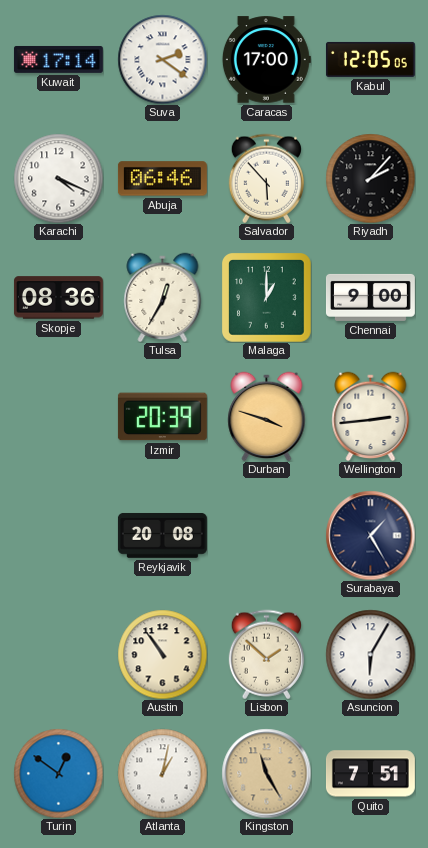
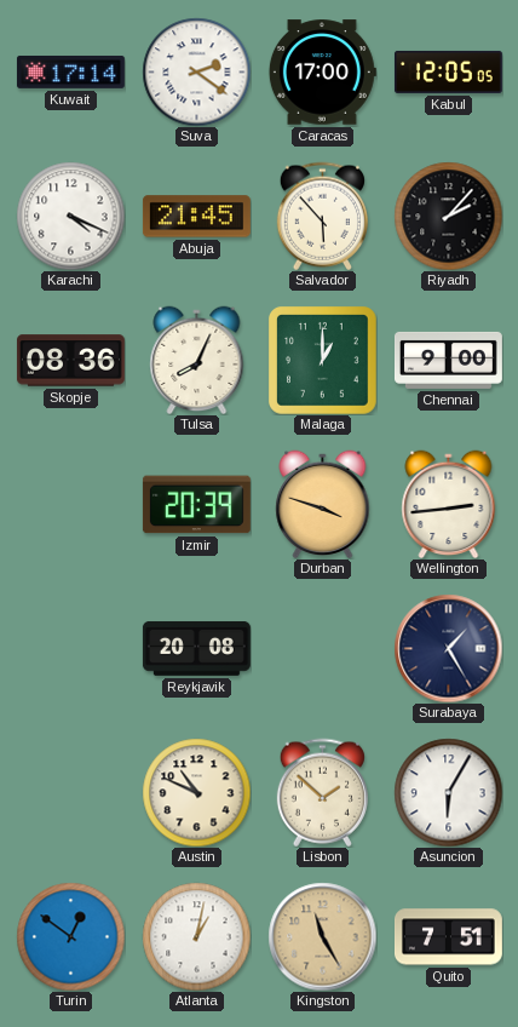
Abuja: 06:46 -> 21:45 (196, 217)
Tulsa: 12:35 -> 8:04 (197, 360)
Austin: 10:54 -> 10:49 (196, 792)
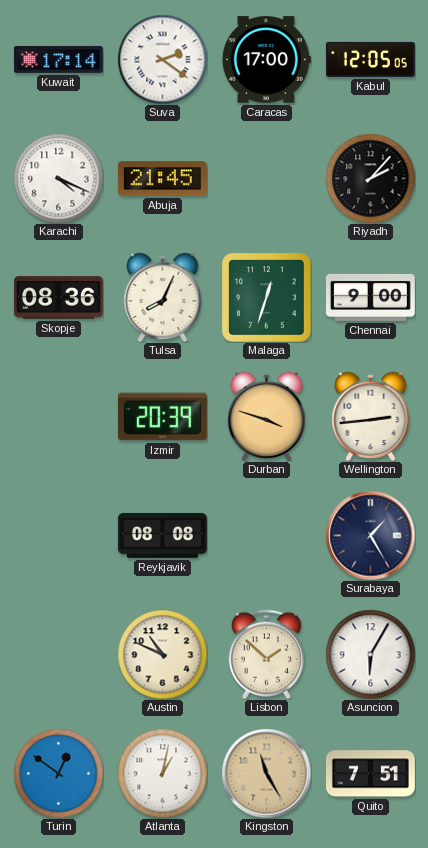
Salvador: 5:53 -> none (322, 216)
Malaga: 1:00 -> 12:33 (267, 298)
Reykjavik: 20:08 -> 08:08 (162, 535)
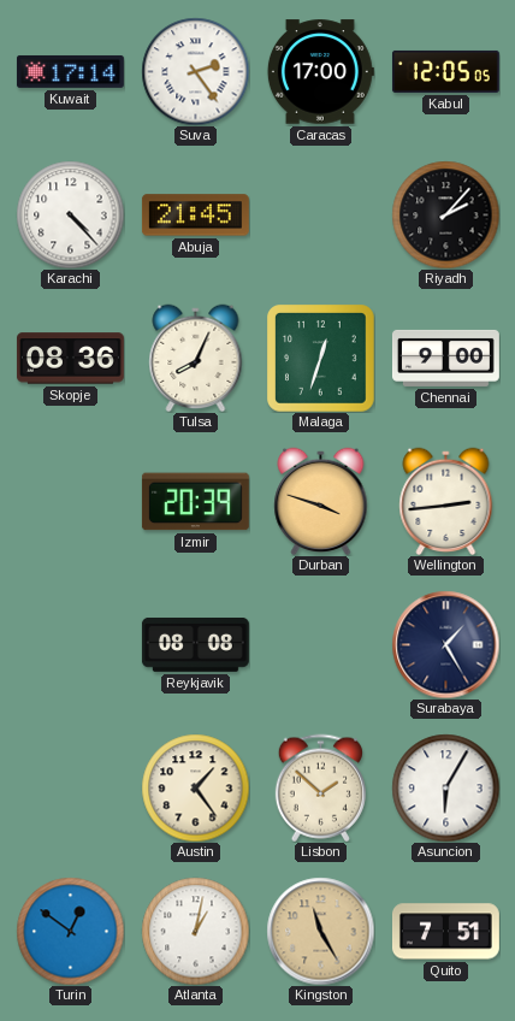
Suva: 2:21 -> 2:24 (195, 71)
Karachi: 4:19 -> 4:23 (70, 214)
Austin: 10:49 -> 1:24 (195, 787)
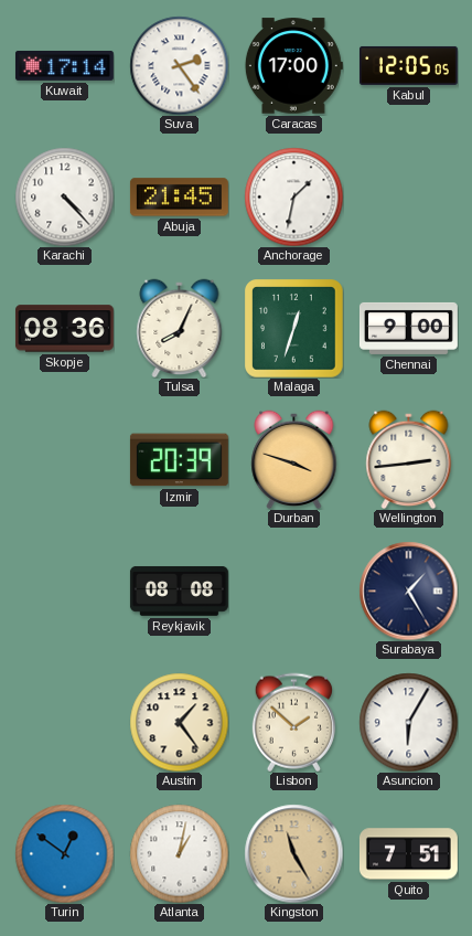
Anchorage: none -> 1:32 (293, 196)
Riyadh: 2:07 -> none (445, 214)
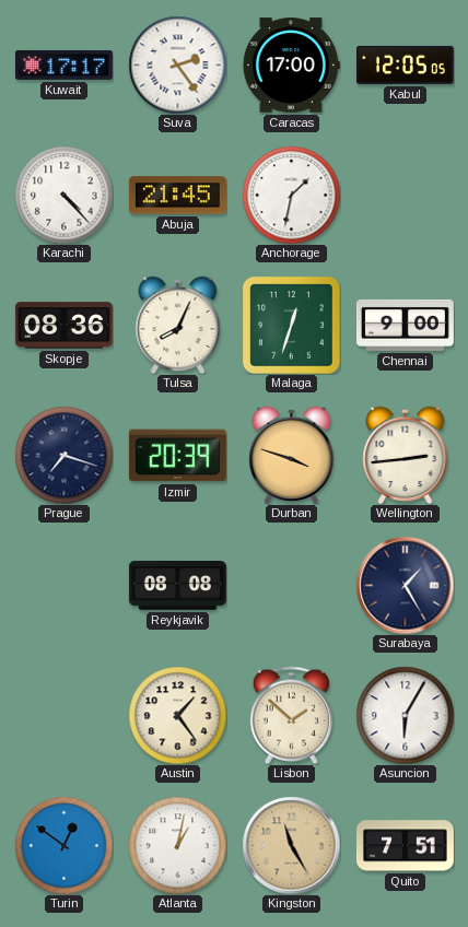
Kuwait: 17:14 -> 17:17 (63, 66)
Prague: none -> 7:18 (63, 455)
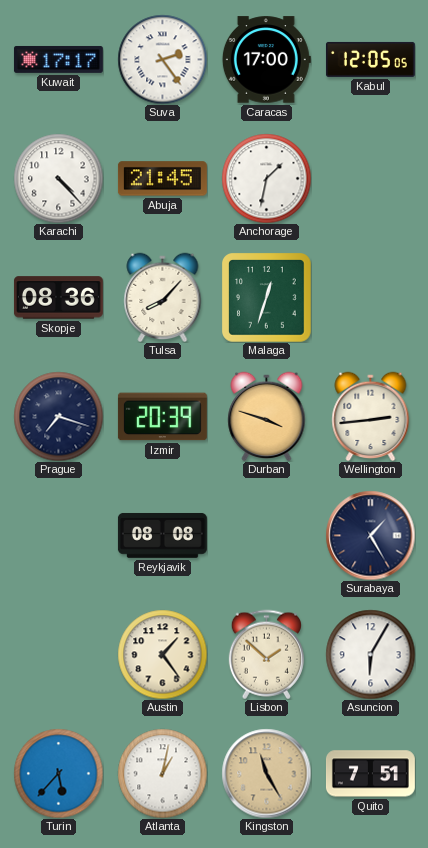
Tulsa: 8:04 -> 8:07 (163, 297)
Chennai: 9:00 -> none (405, 325)
Turin: 12:51 -> 5:37 (58, 773)
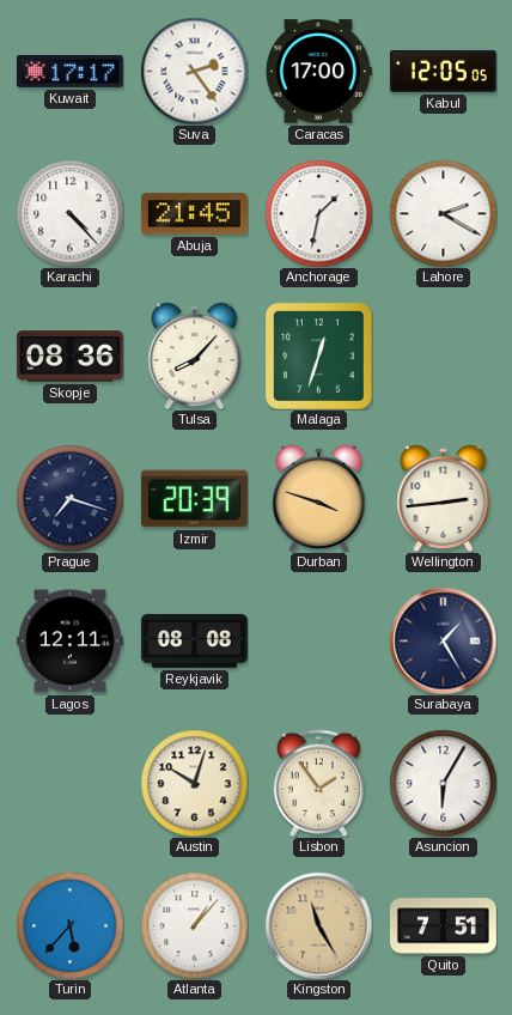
Lahore: none -> 2:20 (443, 213)
Lagos: none -> 12:11 (69, 642)
Austin: 1:24 -> 10:03 (194, 783)
Lisbon: 1:52 -> 1:54 (318, 783)
Atlanta: 1:02 -> 1:07 (194, 925)
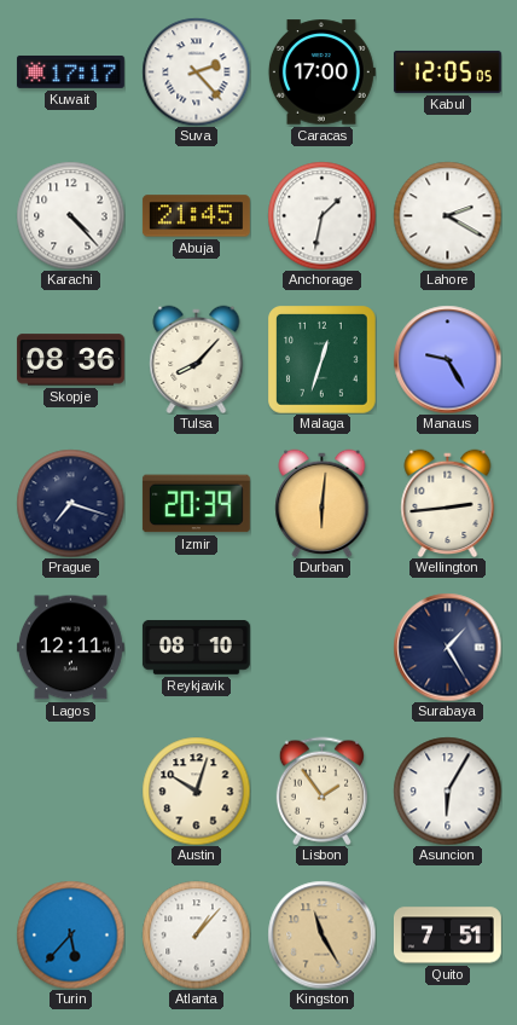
Suva: 2:24 -> 2:23 (196, 71)
Manaus: none -> 9:25 (447, 359)
Durban: 3:48 -> 6:01 (323, 503)
Reykjavik: 08:08 -> 08:10 (196, 647)
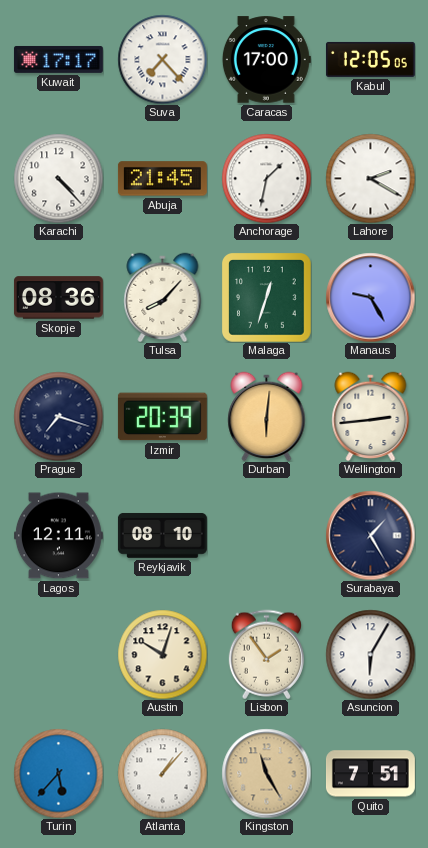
Suva: 2:23 -> 7:23 (162, 59)
